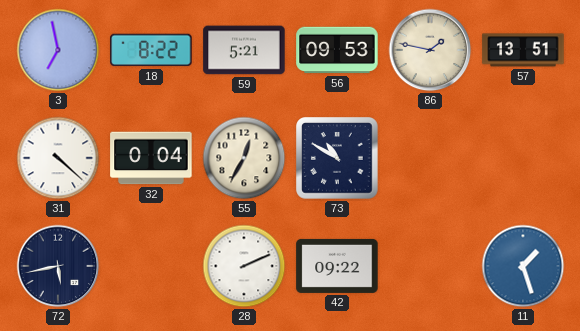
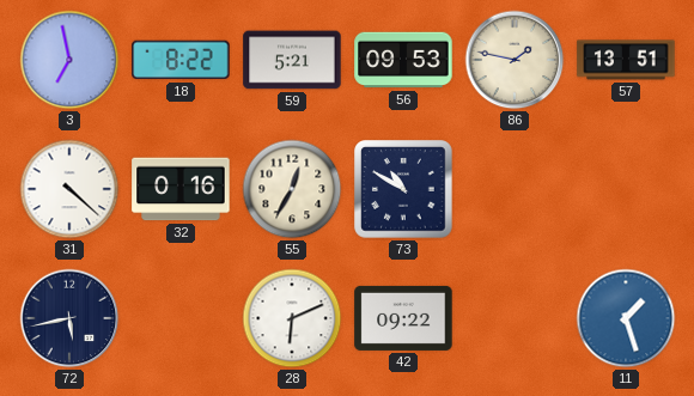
32: 0:04 -> 0:16 (181, 189)
28: 2:11 -> 6:11 (292, 318)
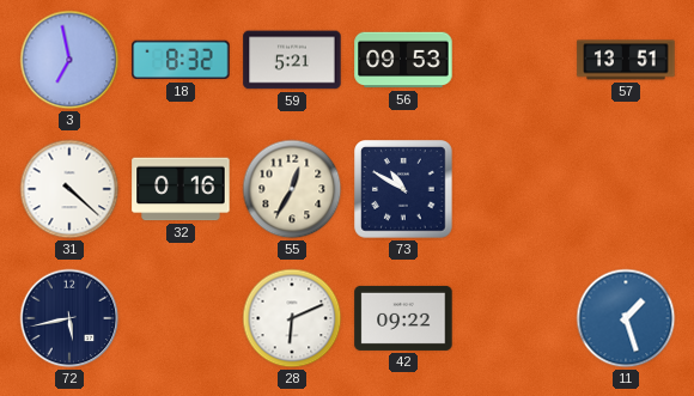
18: 8:22 -> 8:32 (181, 60)
86: 1:47 -> none (515, 60)
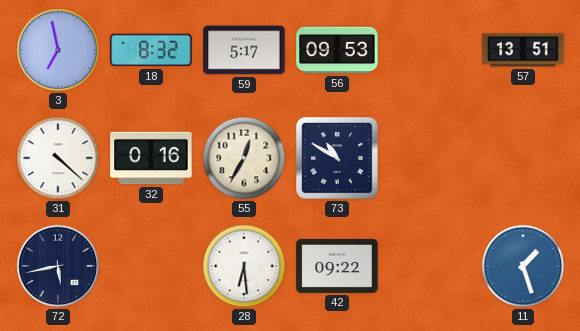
59: 5:21 -> 5:17 (244, 50)
28: 6:11 -> 6:29 (244, 266)
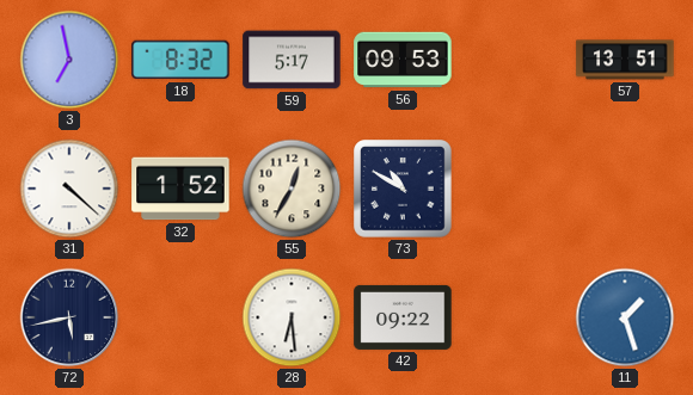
32: 0:16 -> 1:52 (180, 189)
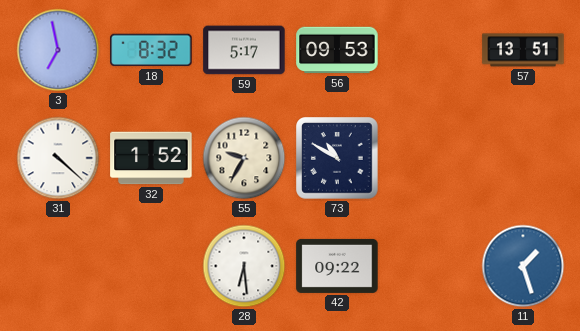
55: 12:35 -> 9:35 (244, 158)
72: 5:43 -> none (69, 317)
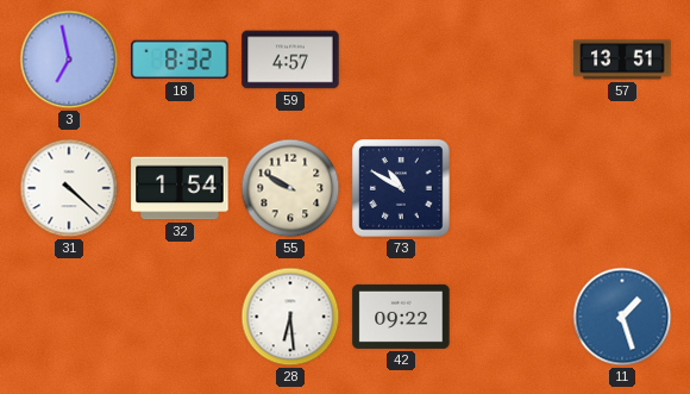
59: 5:17 -> 4:57 (290, 60)
56: 09:53 -> none (337, 50)
32: 1:52 -> 1:54 (180, 188)
55: 9:35 -> 9:50 (290, 188)
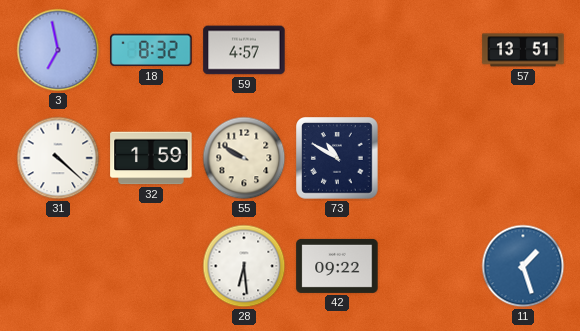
32: 1:54 -> 1:59 (151, 158)
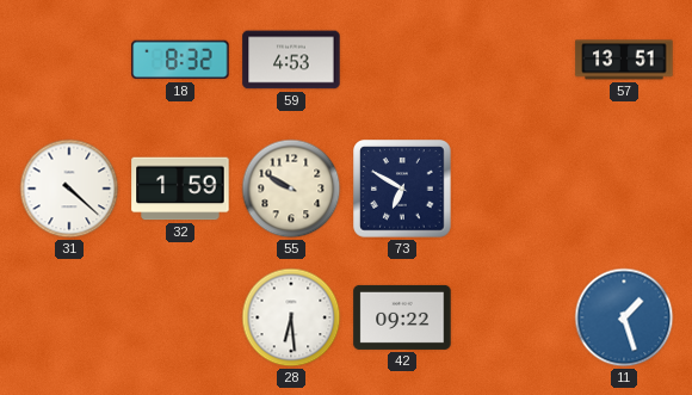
3: 6:58 -> none (58, 50)
59: 4:57 -> 4:53 (291, 60)
73: 10:50 -> 6:50 (402, 189)
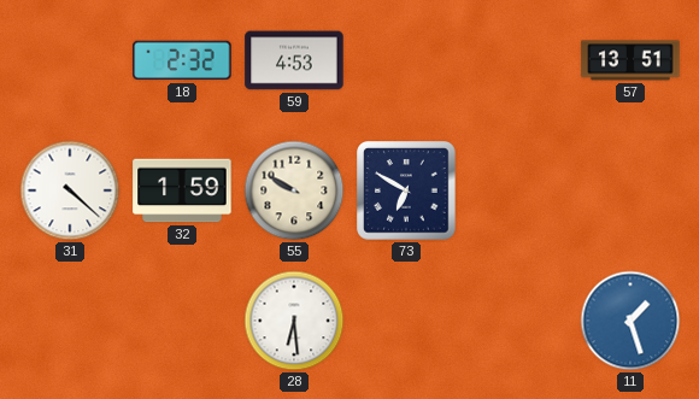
18: 8:32 -> 2:32 (182, 60)
42: 09:22 -> none (402, 317)
